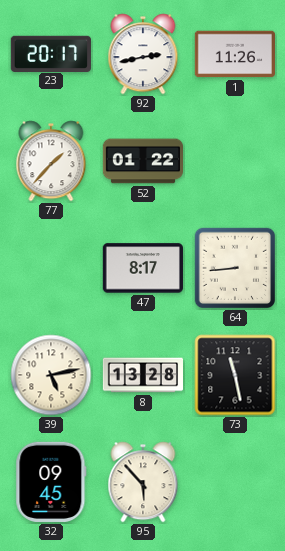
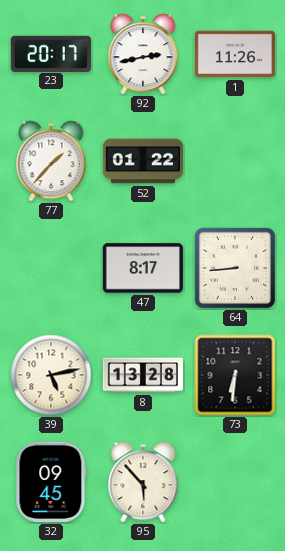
73: 11:28 -> 6:31 (235, 375)
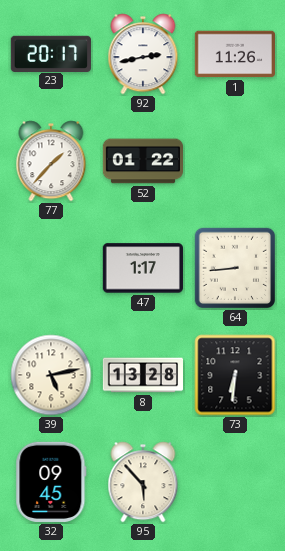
47: 8:17 -> 1:17 (143, 268)
